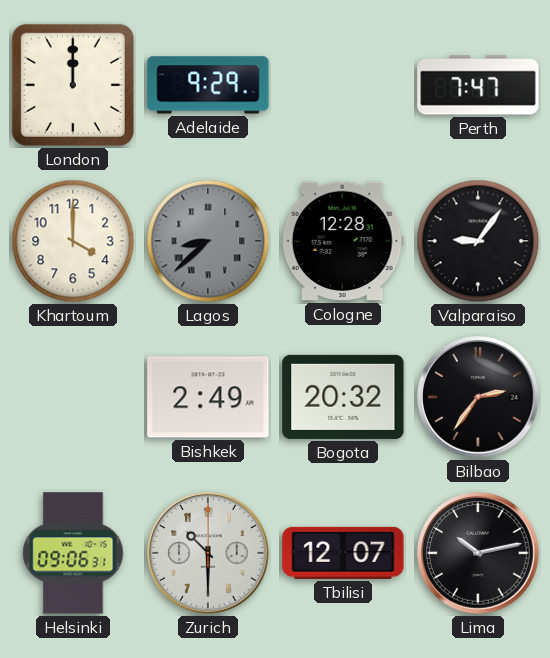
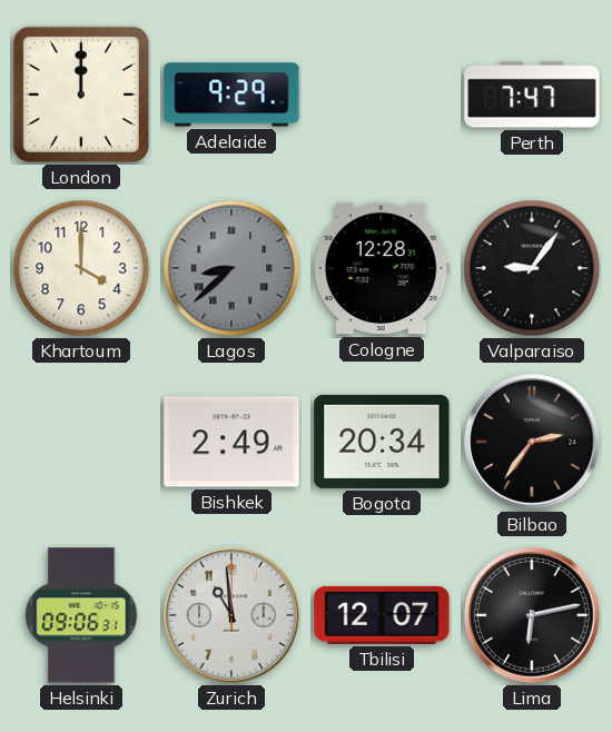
Bogota: 20:32 -> 20:34 (382, 442)
Zurich: 10:30 -> 10:59 (231, 615)
Lima: 10:13 -> 6:13 (532, 615)
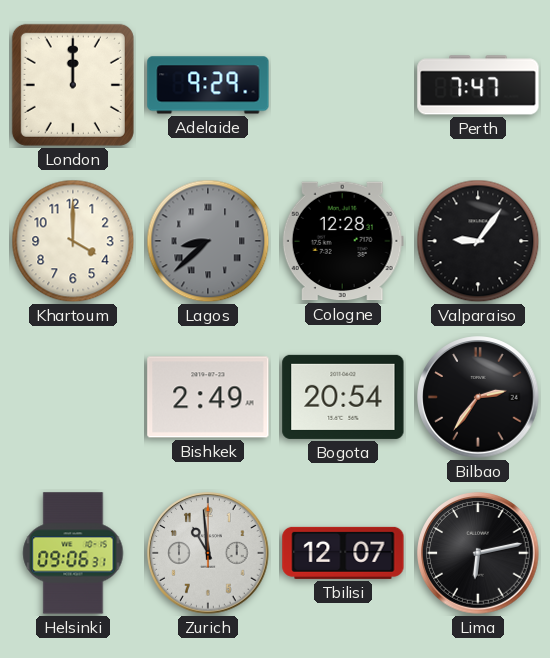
Bogota: 20:34 -> 20:54 (343, 397)
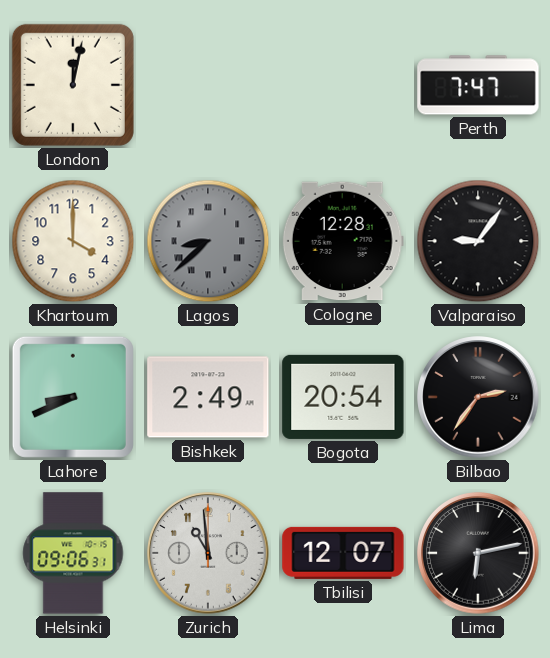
London: 12:00 -> 12:02 (73, 85)
Adelaide: 9:29 -> none (208, 85)
Lahore: none -> 8:41 (73, 397)
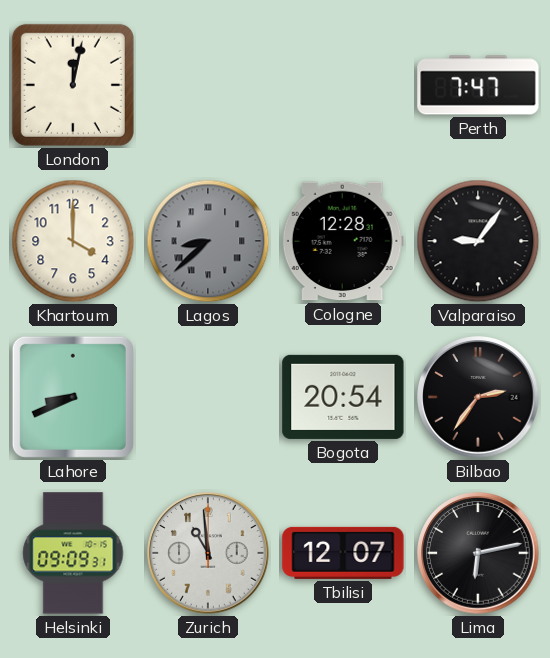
Bishkek: 2:49 -> none (208, 397)
Helsinki: 09:06 -> 09:09 (73, 553)
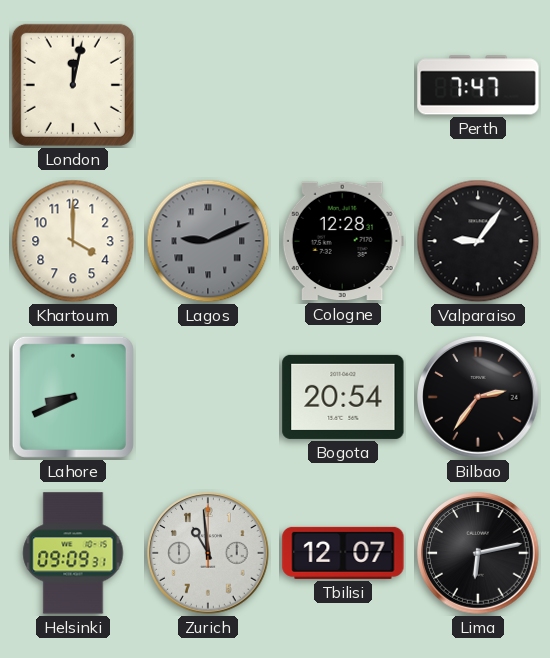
Lagos: 8:38 -> 9:11 (208, 241)
